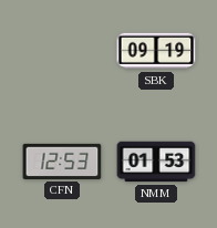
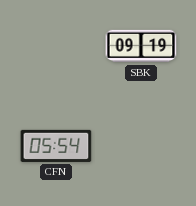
CFN: 12:53 -> 05:54 (56, 146)
NMM: 01:53 -> none (156, 162)
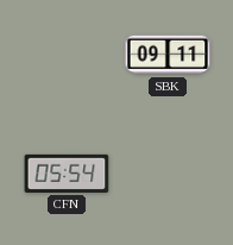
SBK: 09:19 -> 09:11 (168, 55)
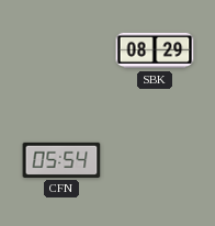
SBK: 09:11 -> 08:29 (155, 50)
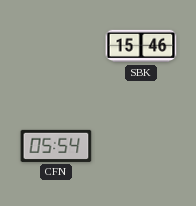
SBK: 08:29 -> 15:46 (141, 46)
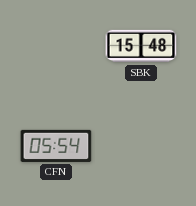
SBK: 15:46 -> 15:48 (141, 46)
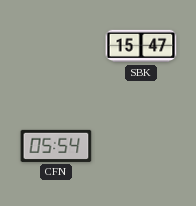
SBK: 15:48 -> 15:47 (141, 46)
